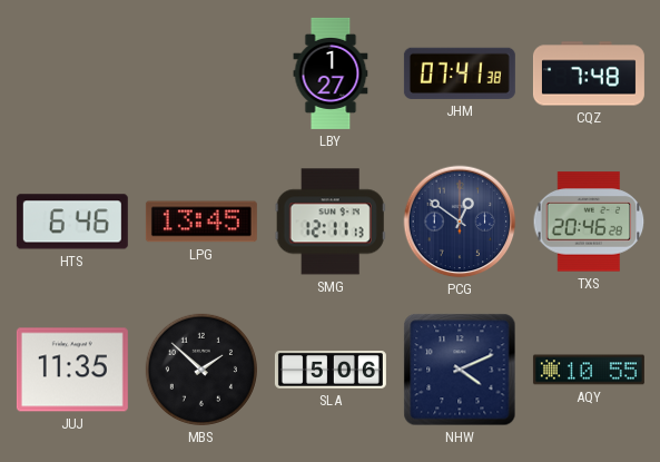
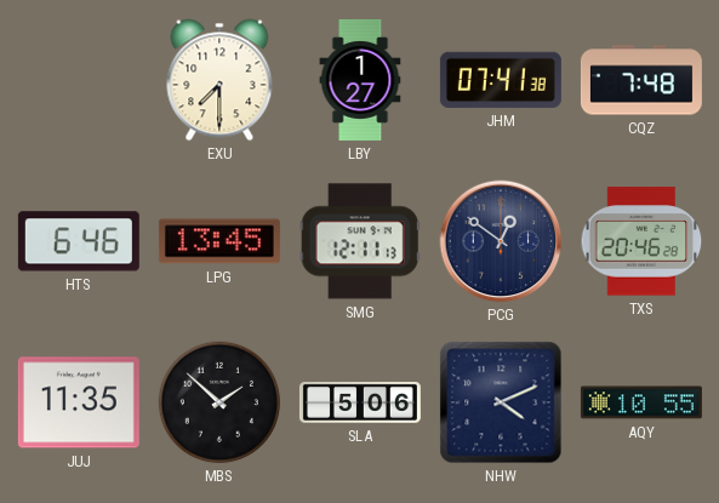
EXU: none -> 7:30 (219, 80)
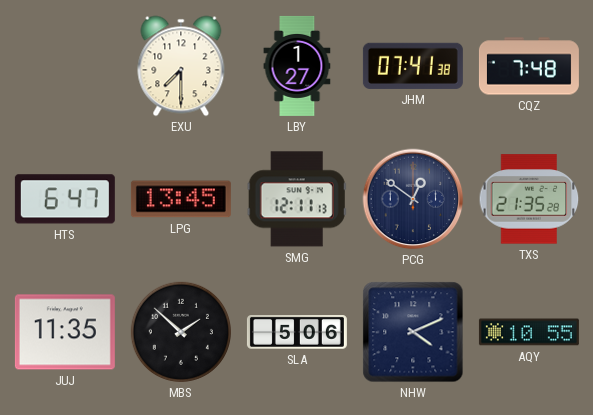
HTS: 6:46 -> 6:47 (65, 199)
TXS: 20:46 -> 21:35 (529, 199)
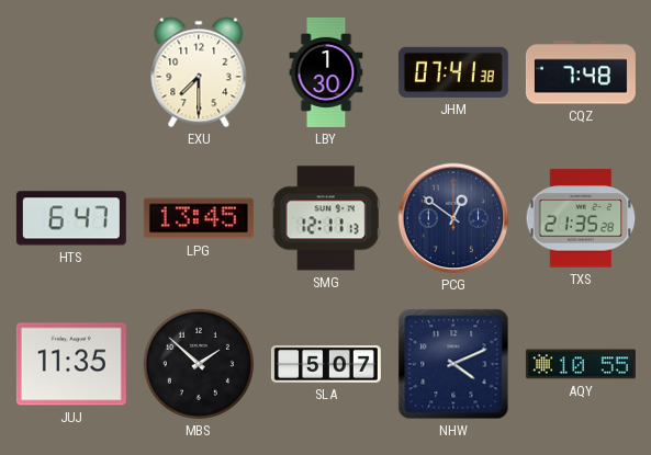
LBY: 1:27 -> 1:30 (326, 72)
SLA: 5:06 -> 5:07 (326, 365)
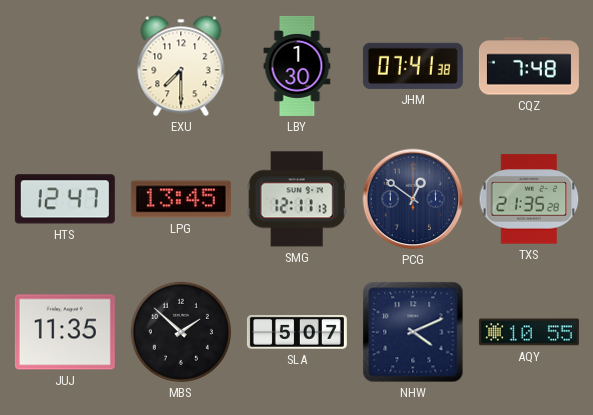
HTS: 6:47 -> 12:47 (65, 199)
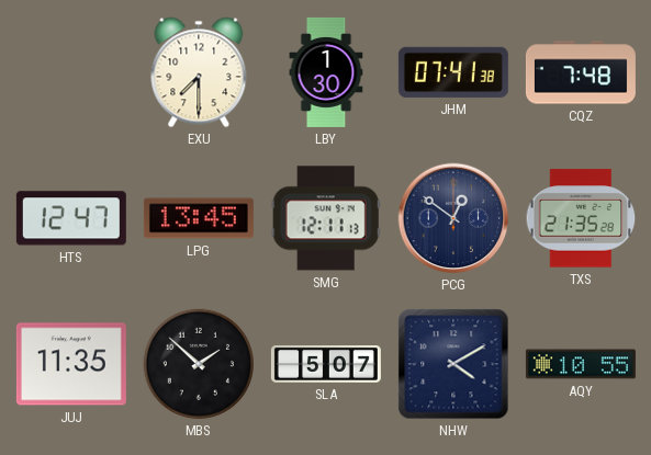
NHW: 4:11 -> 4:10 (453, 364)
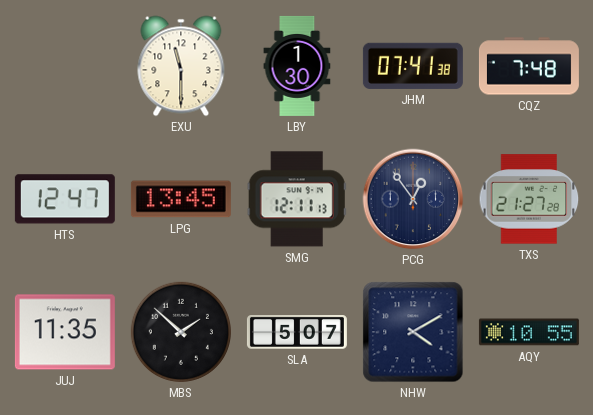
EXU: 7:30 -> 11:30 (181, 66)
PCG: 12:51 -> 12:54 (413, 199)
TXS: 21:35 -> 21:27 (529, 199)
